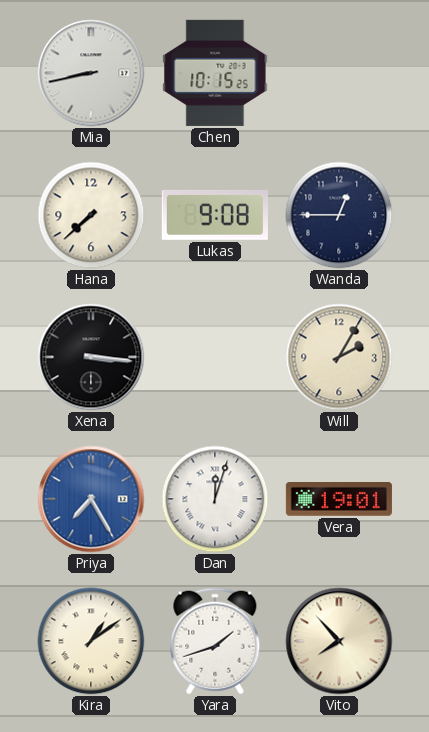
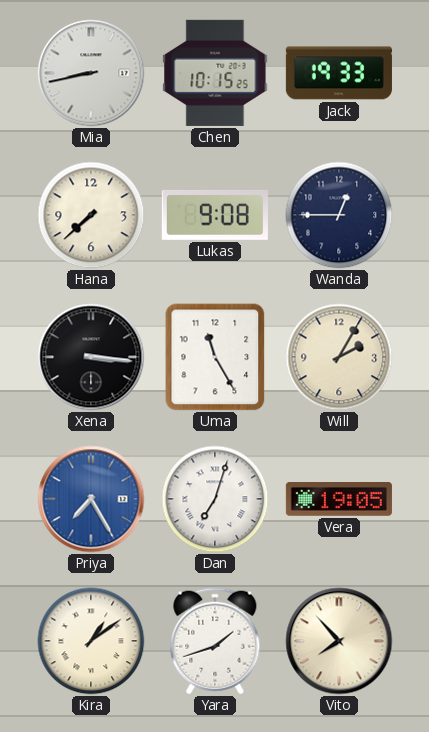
Jack: none -> 19:33 (339, 73)
Uma: none -> 11:25 (215, 357)
Dan: 12:03 -> 7:03 (215, 499)
Vera: 19:01 -> 19:05 (339, 500)
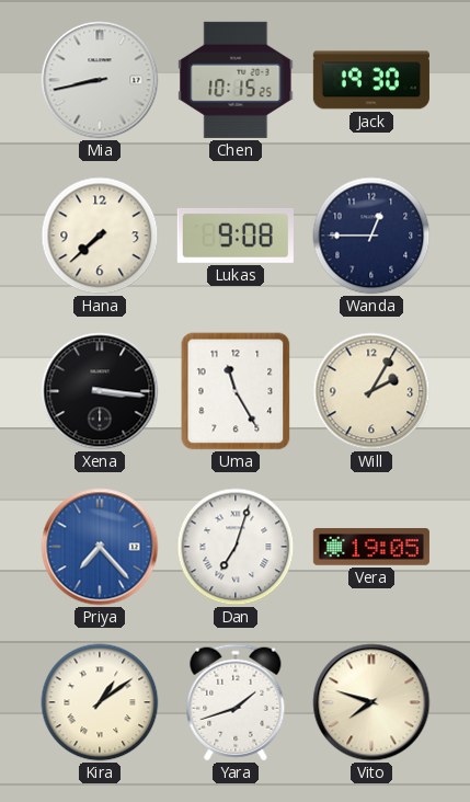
Jack: 19:33 -> 19:30 (371, 80)
Priya: 7:25 -> 7:23 (100, 547)
Vito: 7:53 -> 7:48 (371, 702)
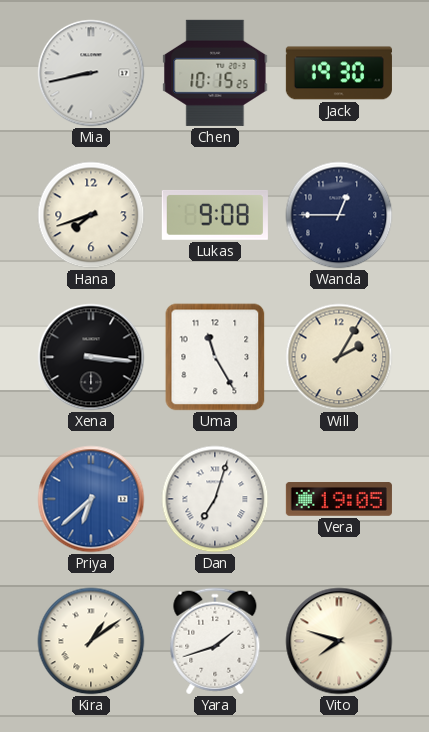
Hana: 7:38 -> 7:42 (91, 215)
Priya: 7:23 -> 6:38 (91, 499)
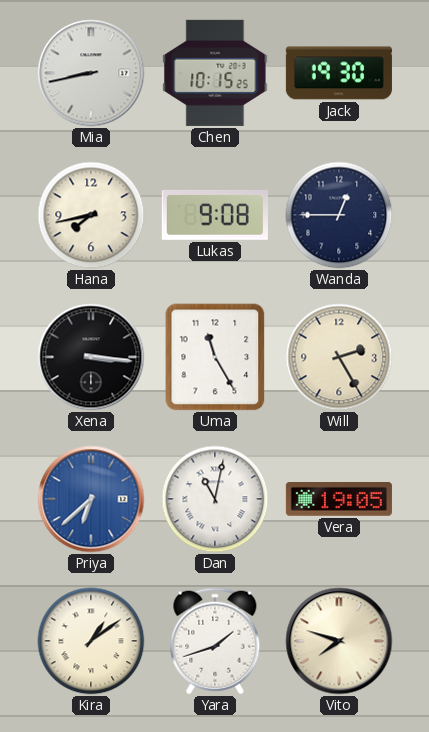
Hana: 7:42 -> 7:43 (91, 215)
Will: 2:05 -> 2:25 (339, 357)
Dan: 7:03 -> 11:02 (215, 499)
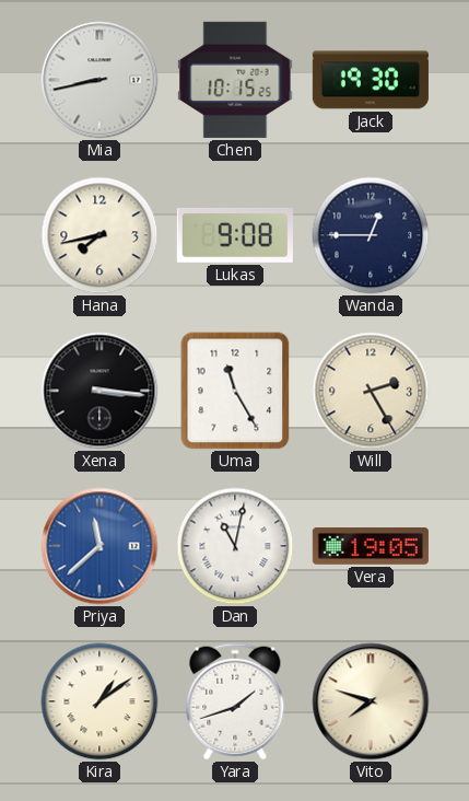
Priya: 6:38 -> 11:38 (99, 546)
